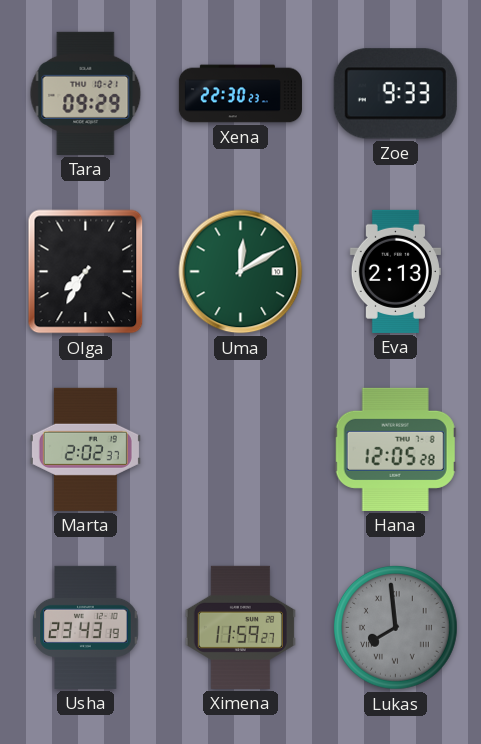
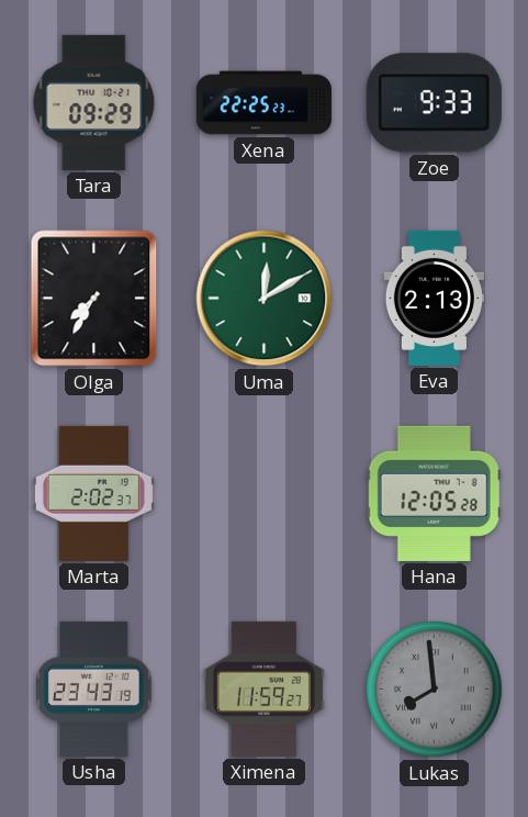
Xena: 22:30 -> 22:25 (263, 103)
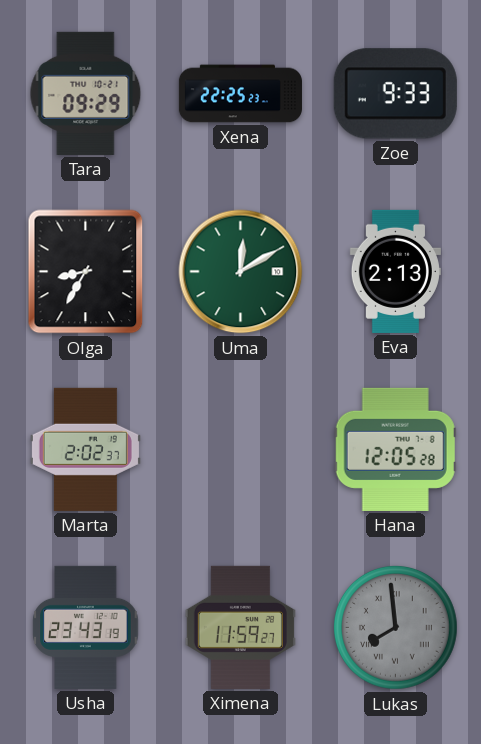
Olga: 7:35 -> 8:35 (86, 272)
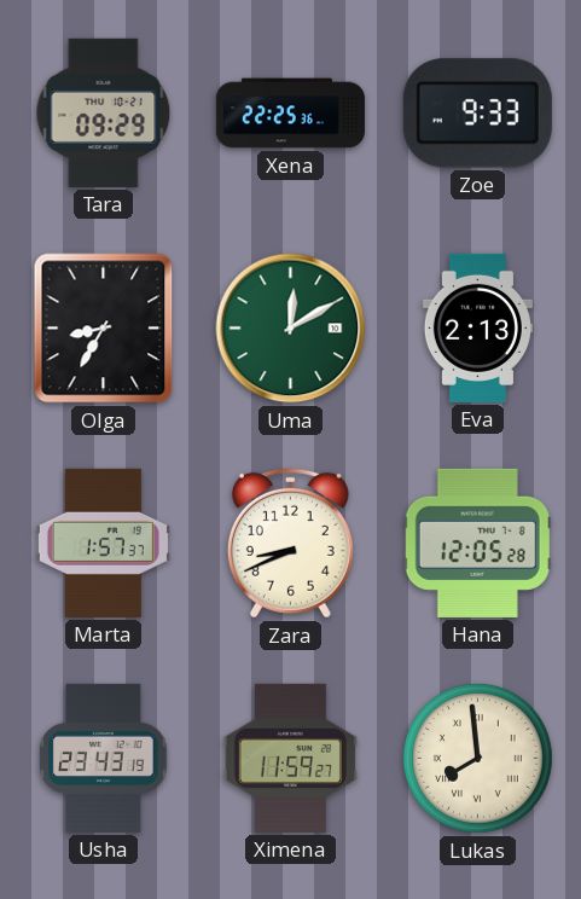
Xena: 22:25:23 -> 22:25:36 (290, 114)
Marta: 2:02 -> 1:57 (103, 543)
Zara: none -> 8:41 (290, 543)
Lukas dial: grey -> cream (478, 759)
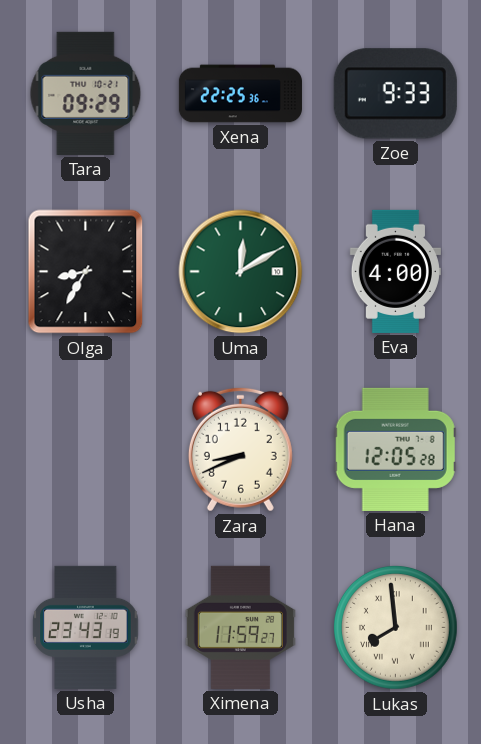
Eva: 2:13 -> 4:00 (395, 271)
Marta: 1:57 -> none (103, 543)
